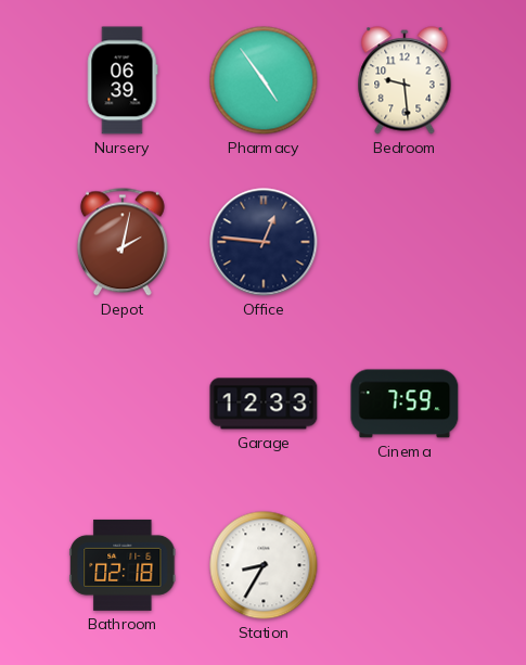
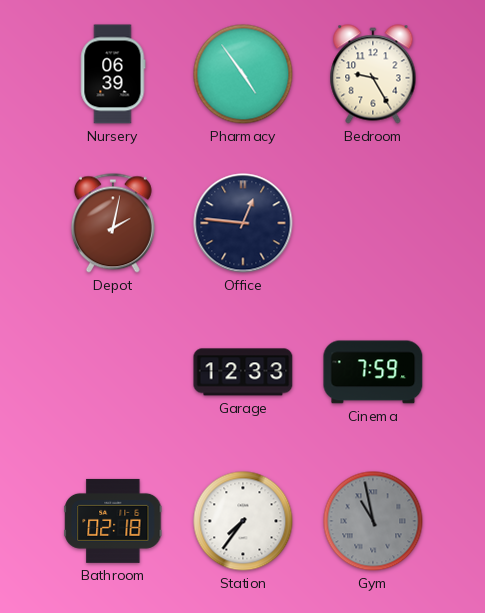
Bedroom: 9:29 -> 9:25 (373, 74)
Station: 8:35 -> 7:36 (243, 521)
Gym: none -> 10:58 (373, 521)
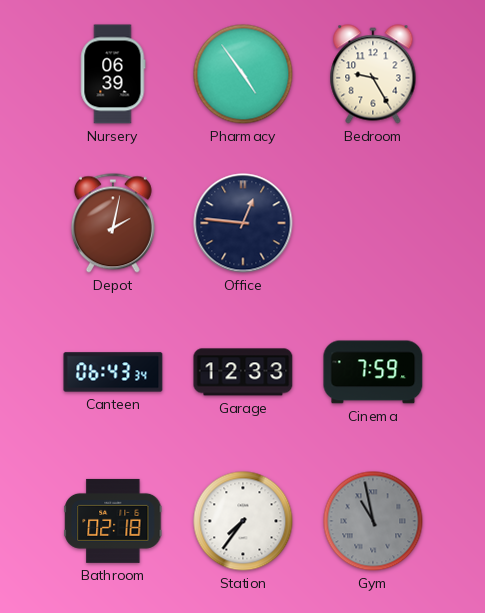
Canteen: none -> 06:43 (113, 372)
